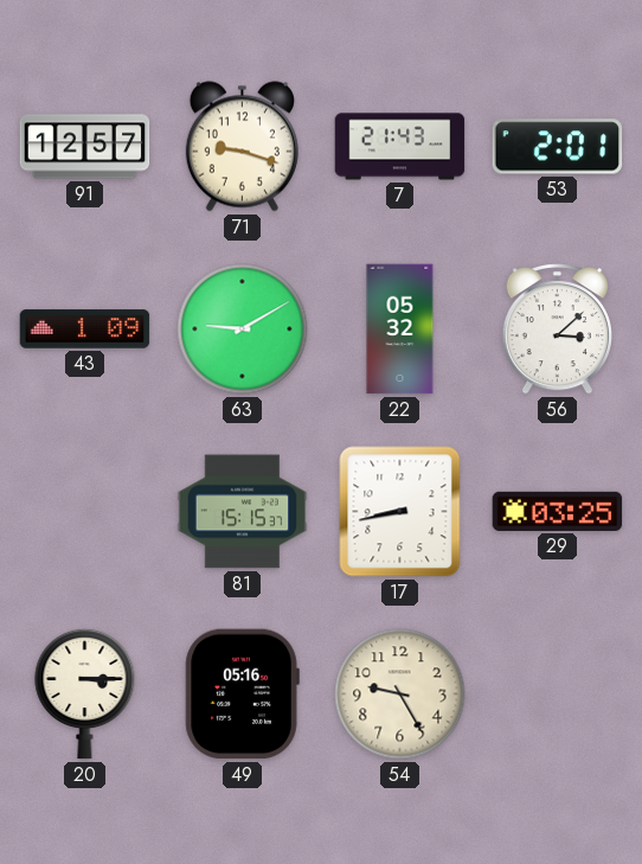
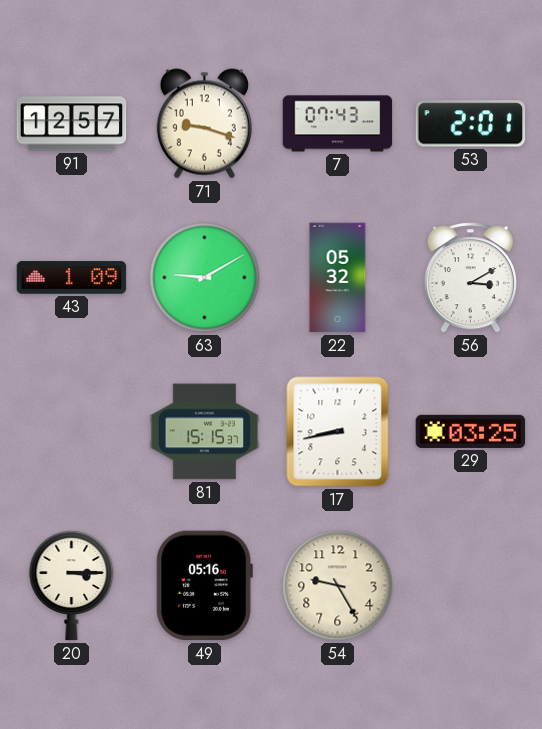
7: 21:43 -> 07:43 (338, 124)
56: 3:08 -> 3:10 (470, 278)
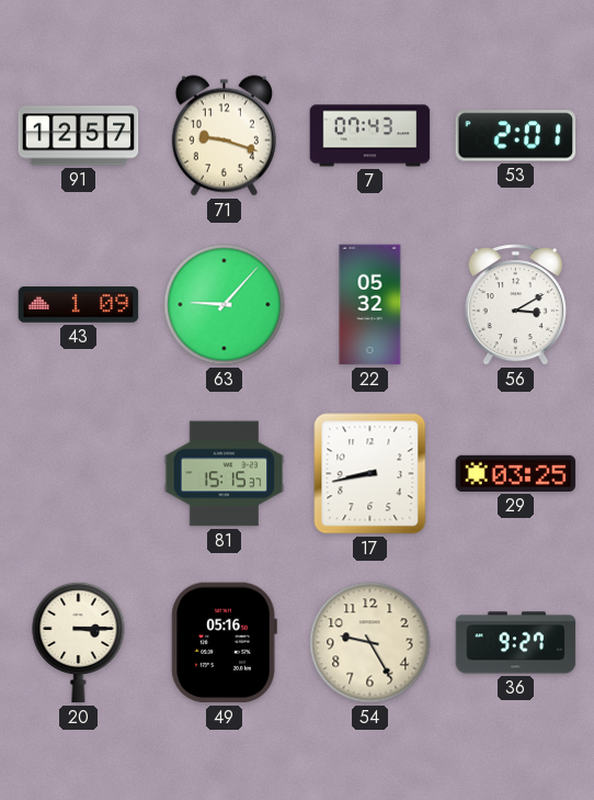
63: 9:10 -> 9:07 (225, 305)
36: none -> 9:27 (516, 643)
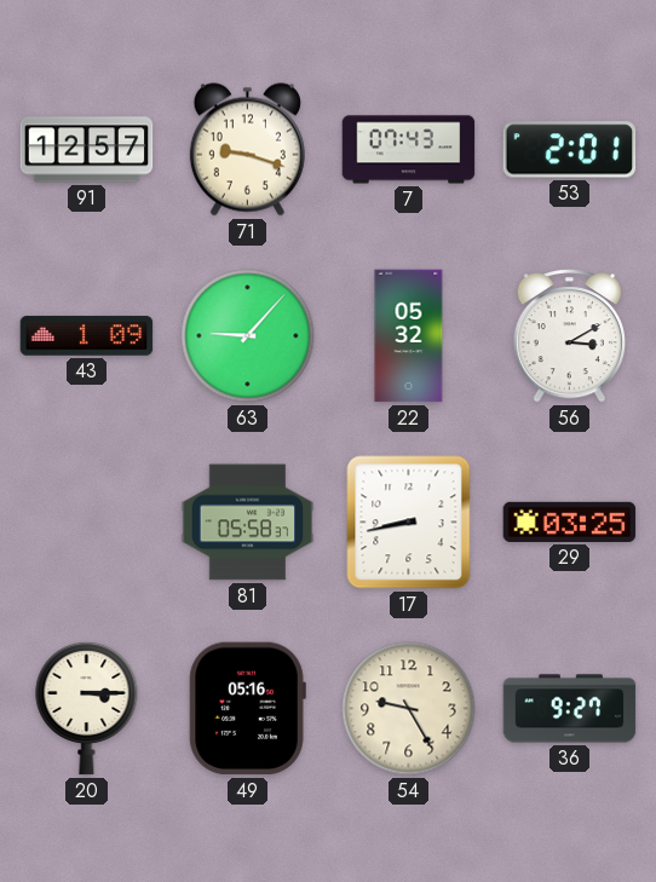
81: 15:15 -> 05:58 (248, 523)
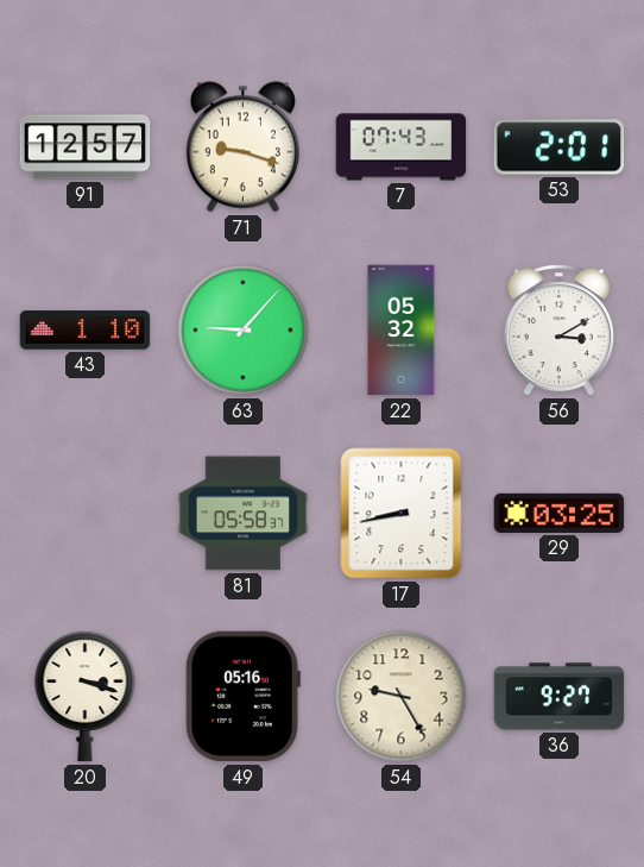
43: 1:09 -> 1:10 (86, 331)
20: 3:15 -> 3:18 (86, 696)
